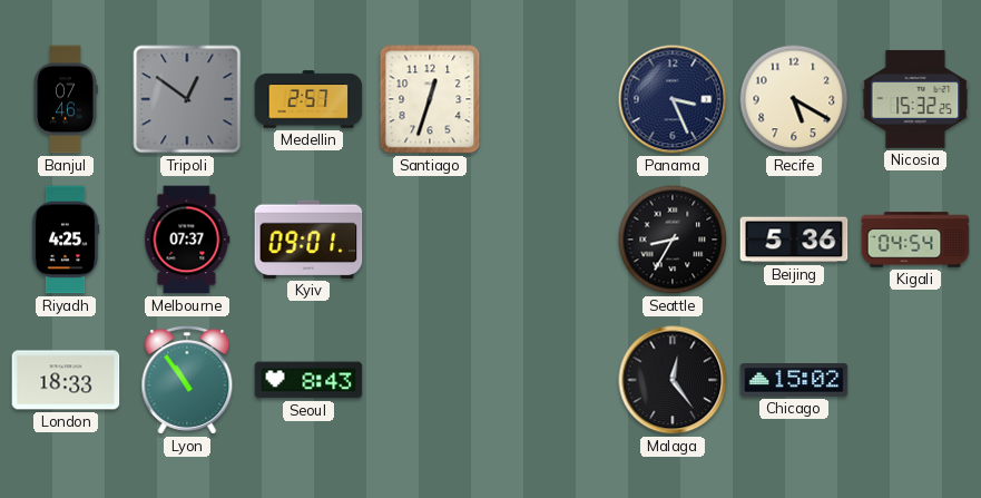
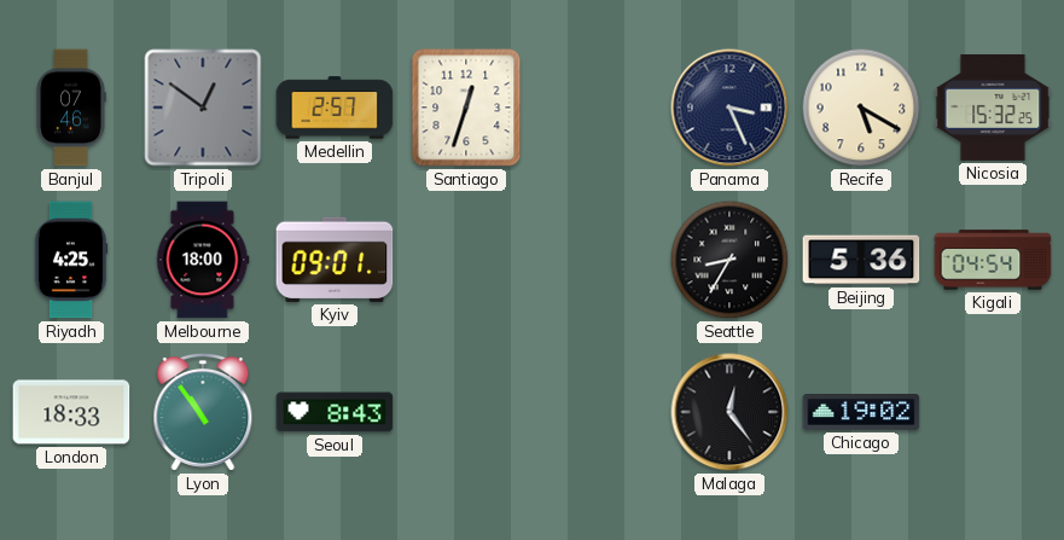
Melbourne: 07:37 -> 18:00 (203, 260)
Chicago: 15:02 -> 19:02 (861, 413)
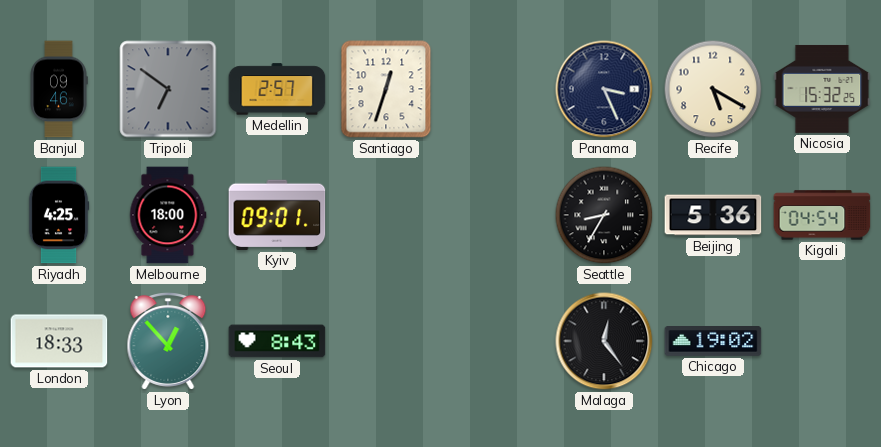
Banjul: 07:46 -> 09:46 (59, 89)
Tripoli: 12:51 -> 6:51 (168, 89)
Lyon: 10:54 -> 12:53 (168, 342)
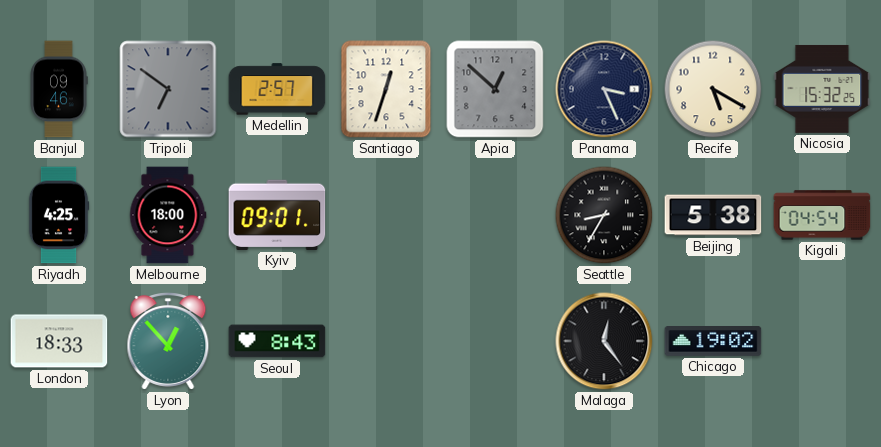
Apia: none -> 12:52 (495, 89)
Beijing: 5:36 -> 5:38 (713, 215)
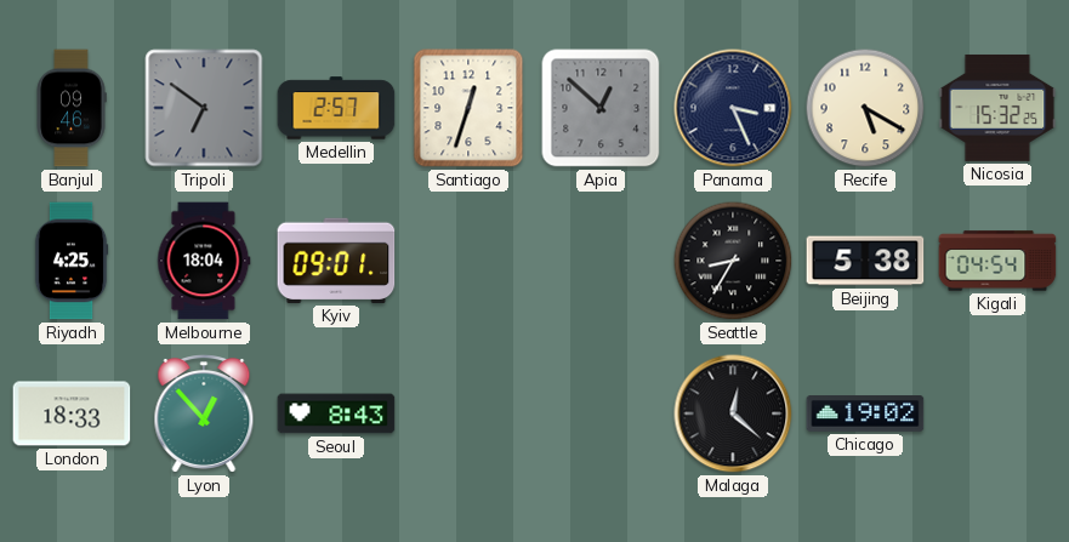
Melbourne: 18:00 -> 18:04 (204, 261)
Malaga: 12:24 -> 12:22 (733, 413)
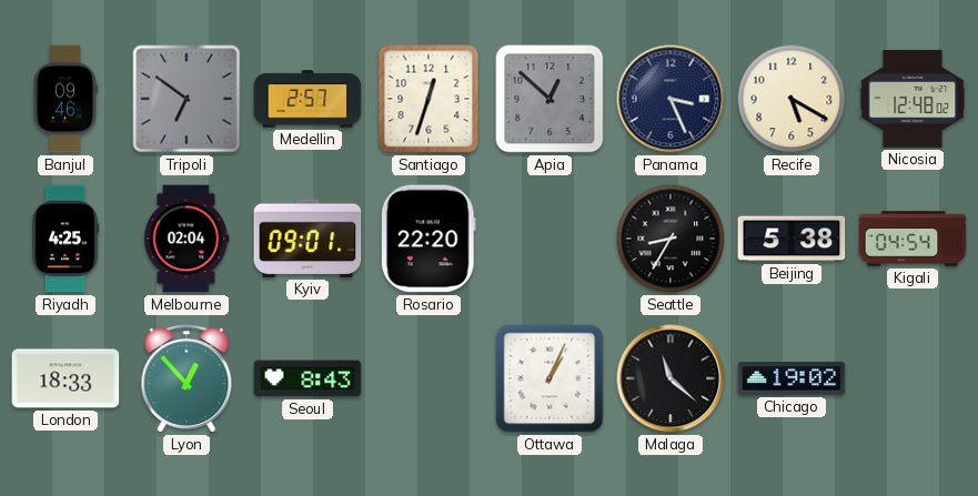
Nicosia: 15:32 -> 12:48 (913, 99)
Melbourne: 18:04 -> 02:04 (186, 239)
Rosario: none -> 22:20 (428, 239)
Ottawa: none -> 1:04 (550, 378)
Malaga: 12:22 -> 11:22 (671, 378)
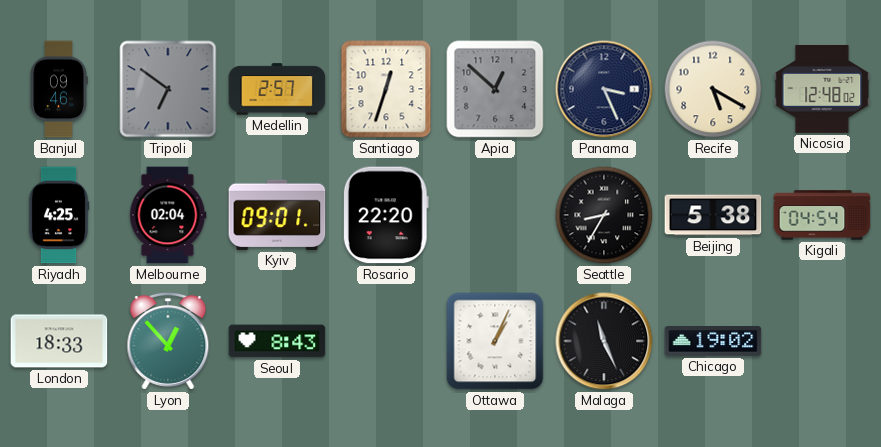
Malaga: 11:22 -> 11:26 (604, 341)
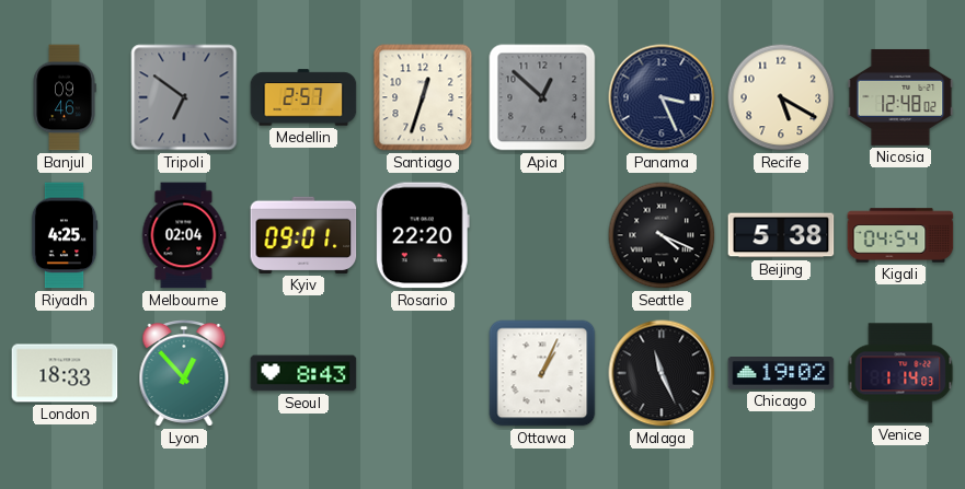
Seattle: 8:35 -> 4:19 (662, 235)
Venice: none -> 1:14 (900, 373)
